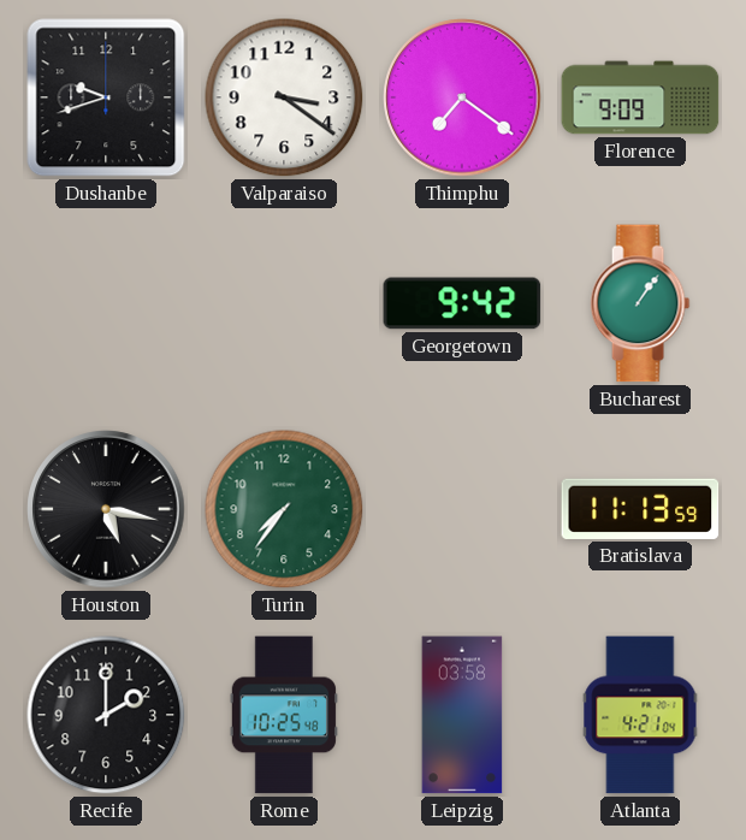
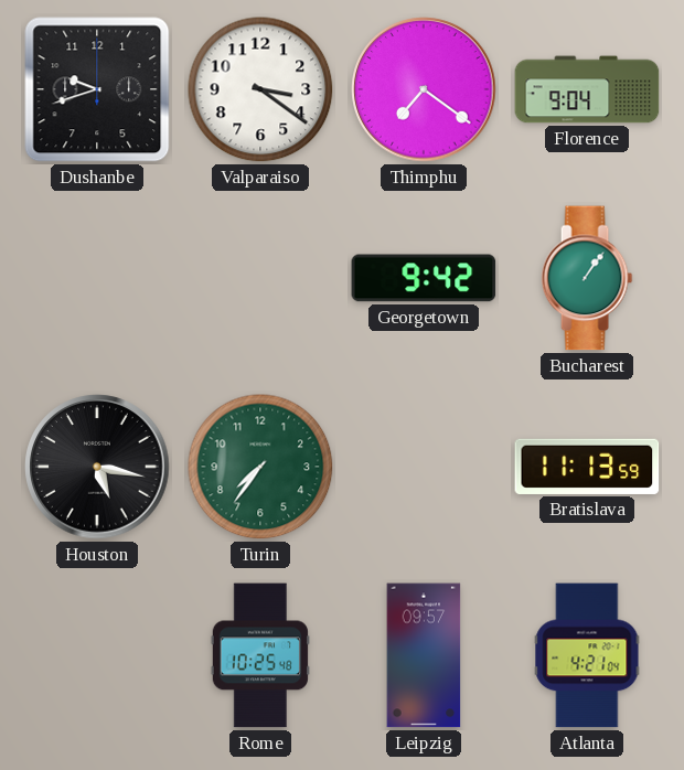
Florence: 9:09 -> 9:04 (587, 89)
Recife: 2:00 -> none (106, 715)
Leipzig: 03:58 -> 09:57 (424, 655)
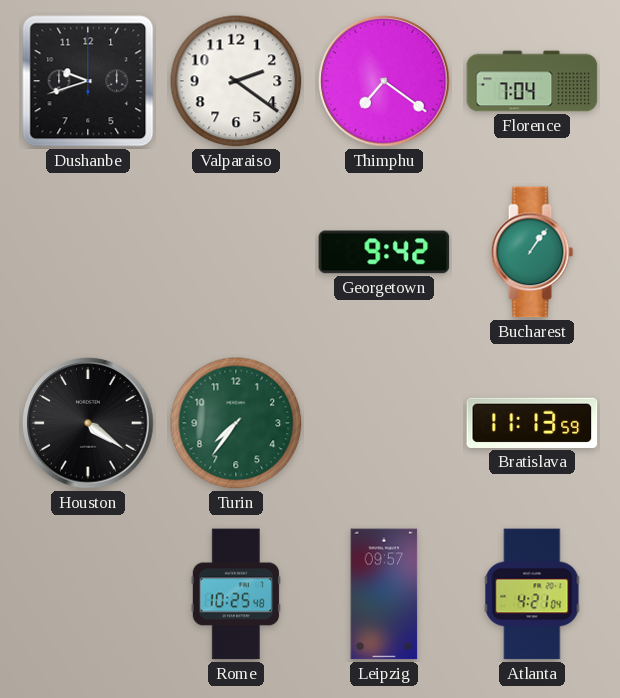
Valparaiso: 3:21 -> 2:21 (236, 81)
Florence: 9:04 -> 7:04 (532, 81)
Houston: 5:17 -> 4:21 (88, 423)
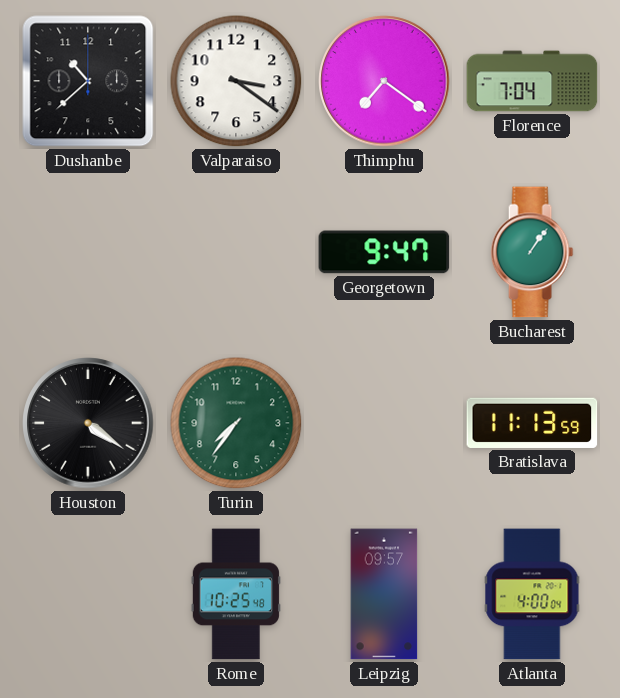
Dushanbe: 9:42 -> 10:38 (88, 81)
Valparaiso: 2:21 -> 3:21 (236, 81)
Georgetown: 9:42 -> 9:47 (384, 252)
Atlanta: 4:21 -> 4:00 (532, 594)
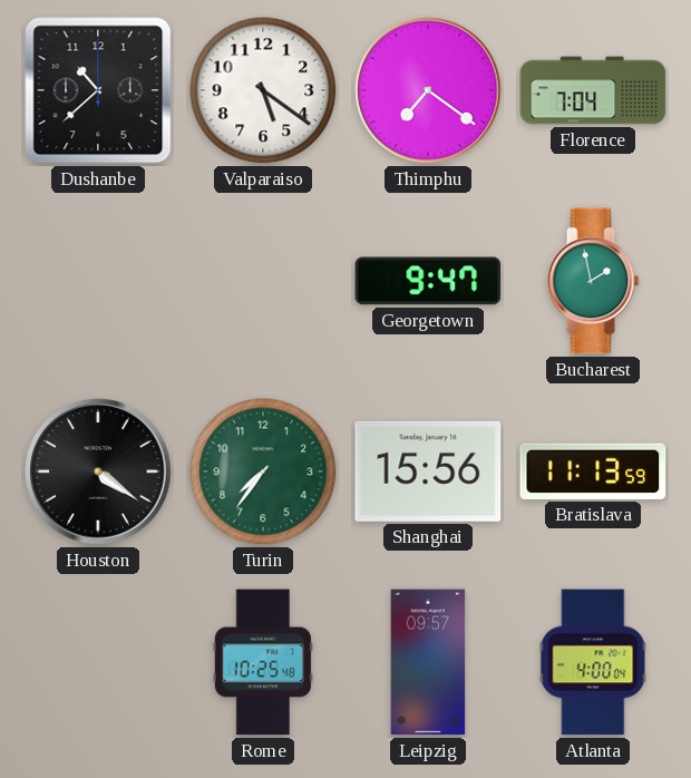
Valparaiso: 3:21 -> 5:21 (263, 90)
Bucharest: 1:06 -> 1:58 (593, 281)
Shanghai: none -> 15:56 (428, 471)
